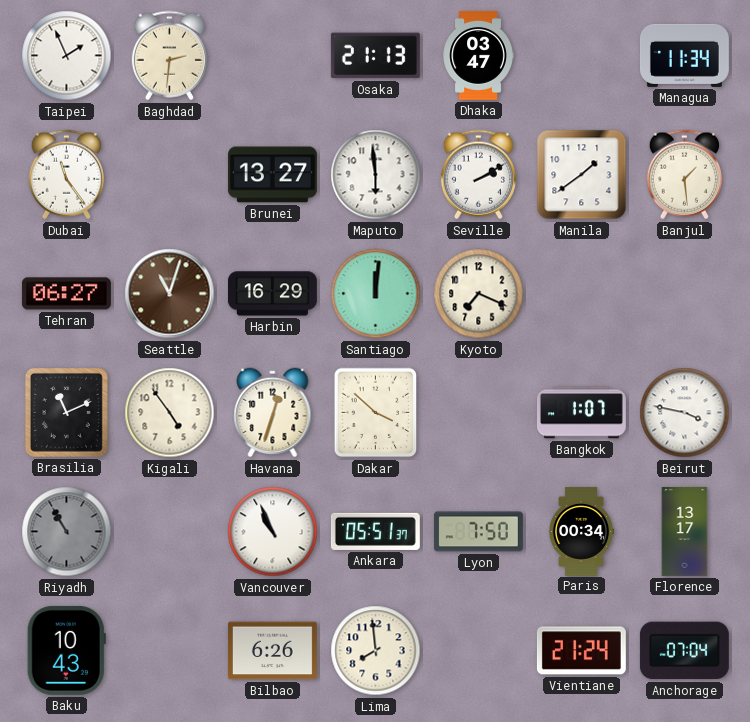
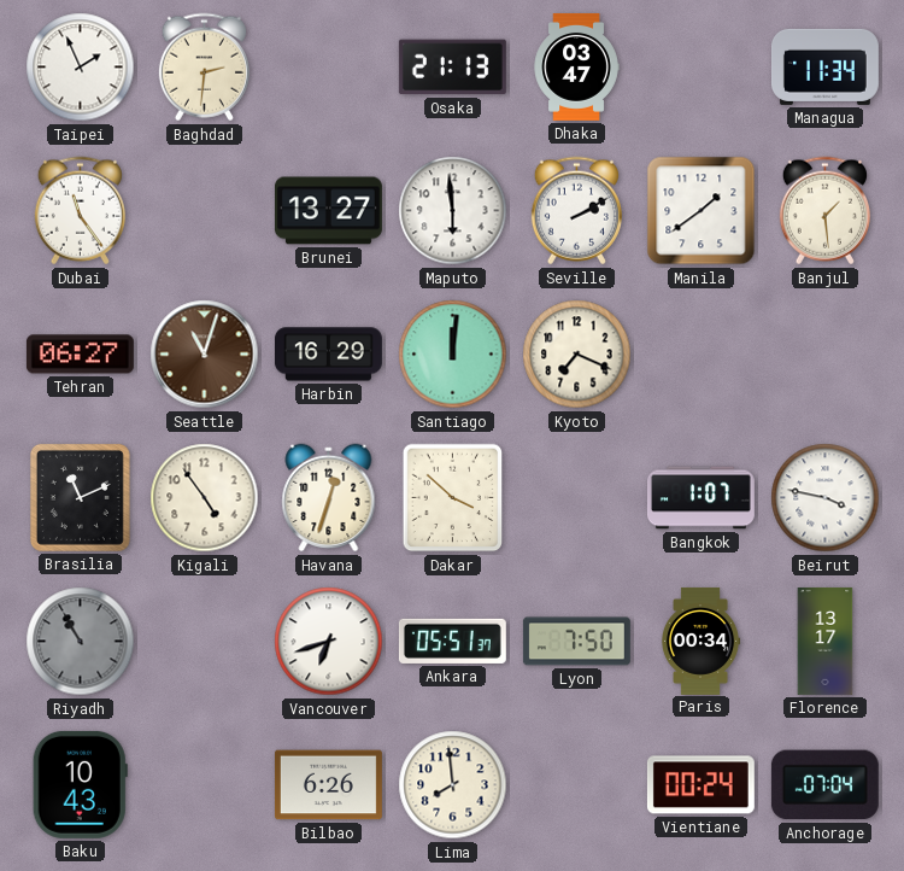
Vancouver: 10:56 -> 6:42 (329, 642)
Vientiane: 21:24 -> 00:24 (700, 785)
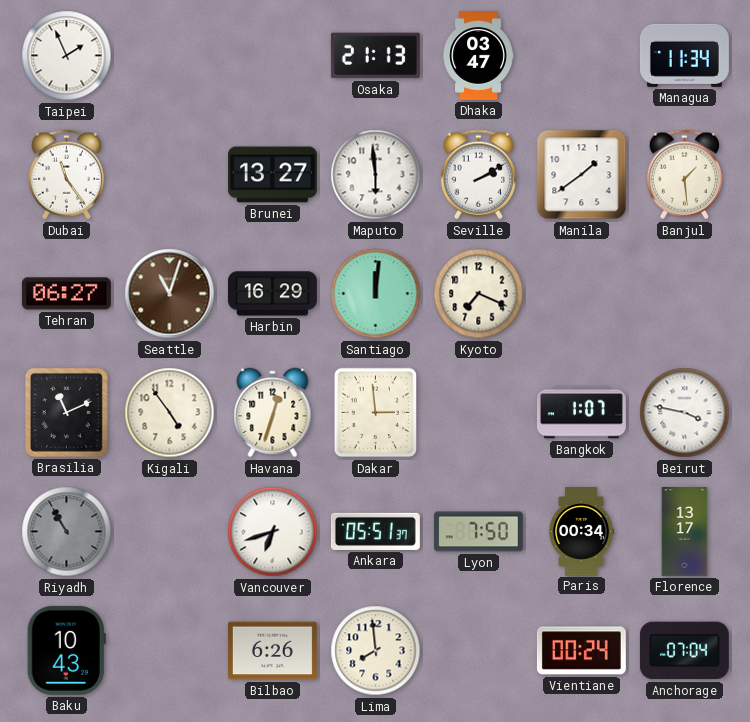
Baghdad: 2:31 -> none (204, 68)
Dakar: 3:52 -> 2:59 (376, 413)
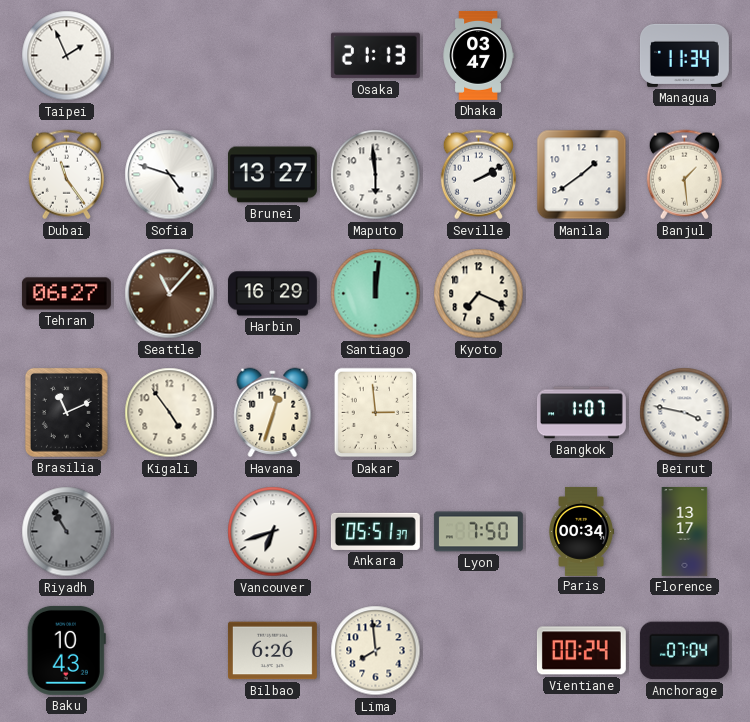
Sofia: none -> 4:48 (170, 175)
Seattle: 11:03 -> 11:07 (170, 294)
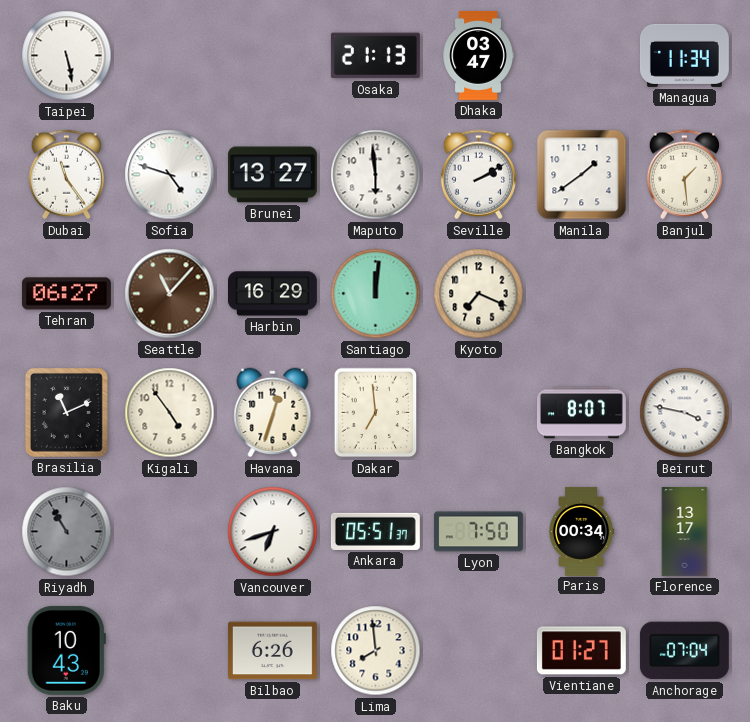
Taipei: 1:56 -> 5:28 (67, 56)
Dakar: 2:59 -> 6:59 (376, 413)
Bangkok: 1:07 -> 8:07 (581, 413)
Vientiane: 00:24 -> 01:27 (581, 651)
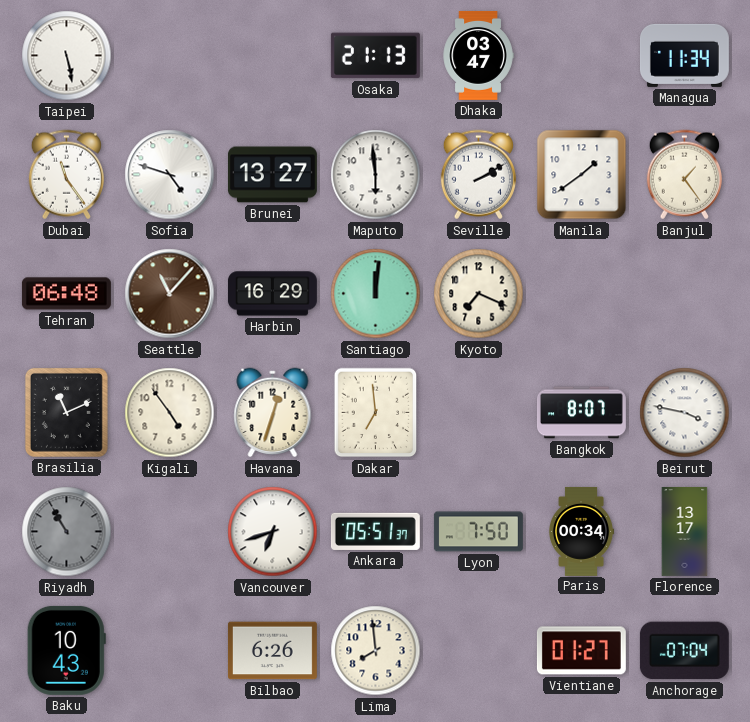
Banjul: 1:29 -> 1:24 (684, 175)
Tehran: 06:27 -> 06:48 (66, 294)
